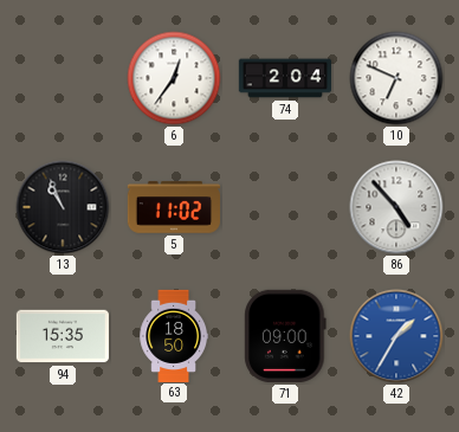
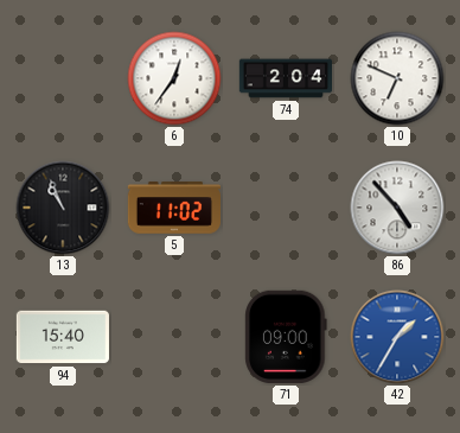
94: 15:35 -> 15:40 (62, 337)
63: 18:50 -> none (174, 335)
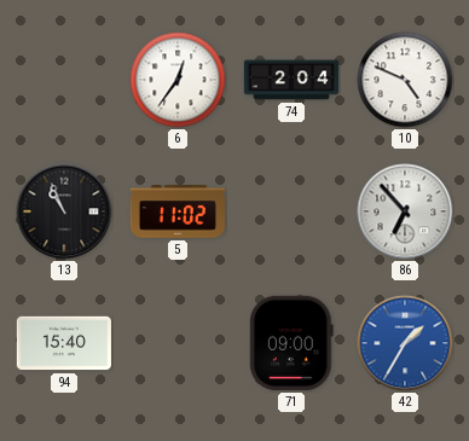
10: 6:49 -> 4:49 (405, 80)
86: 4:53 -> 6:53 (405, 211)
